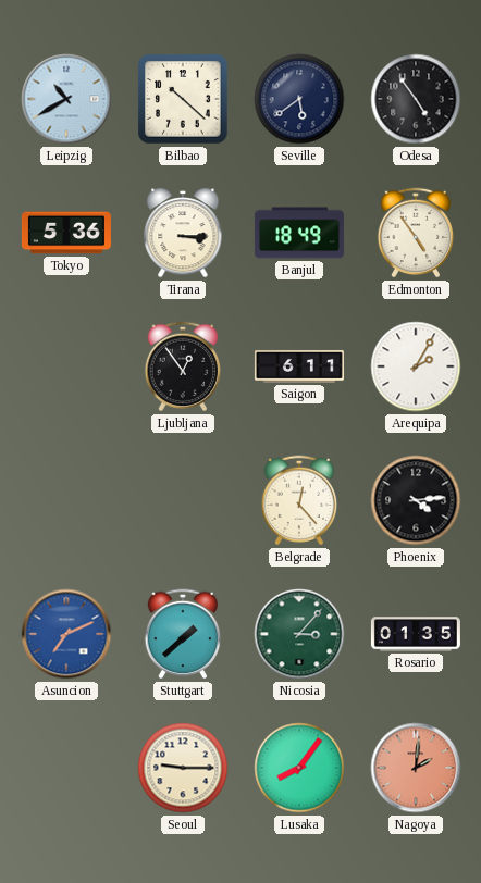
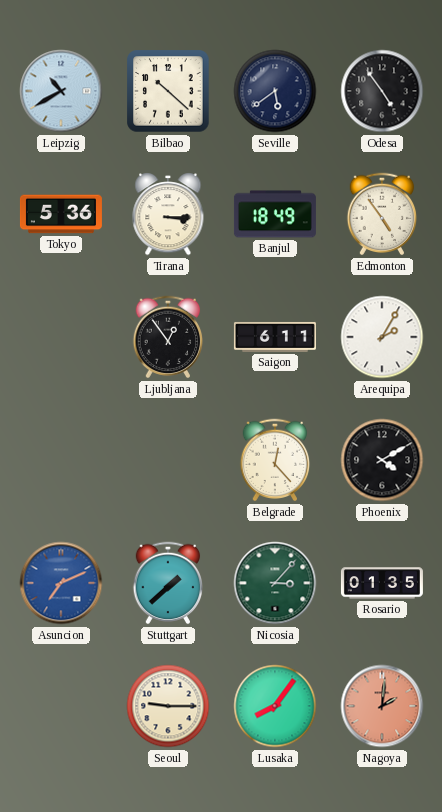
Phoenix: 4:14 -> 4:10 (382, 460)
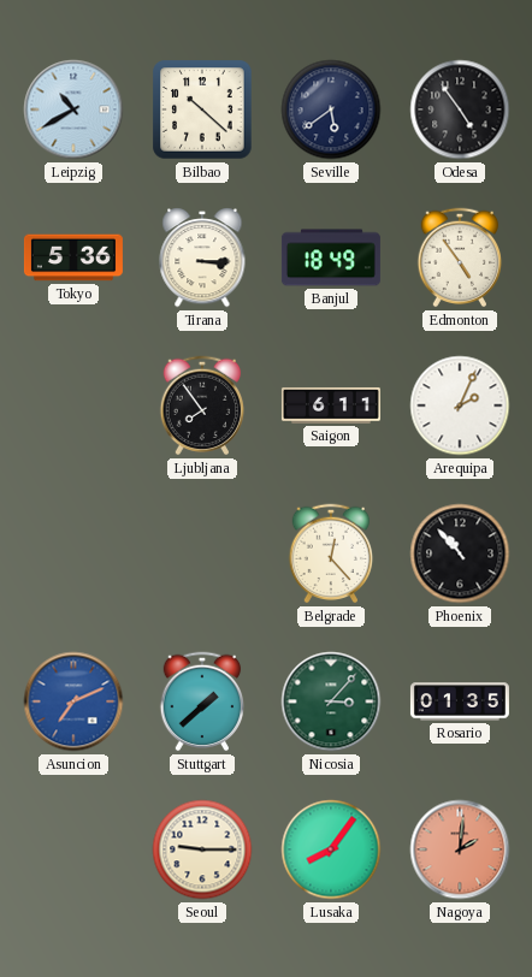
Ljubljana: 12:54 -> 7:54 (202, 405)
Arequipa: 2:05 -> 2:04 (460, 405)
Phoenix: 4:10 -> 10:53 (460, 553)
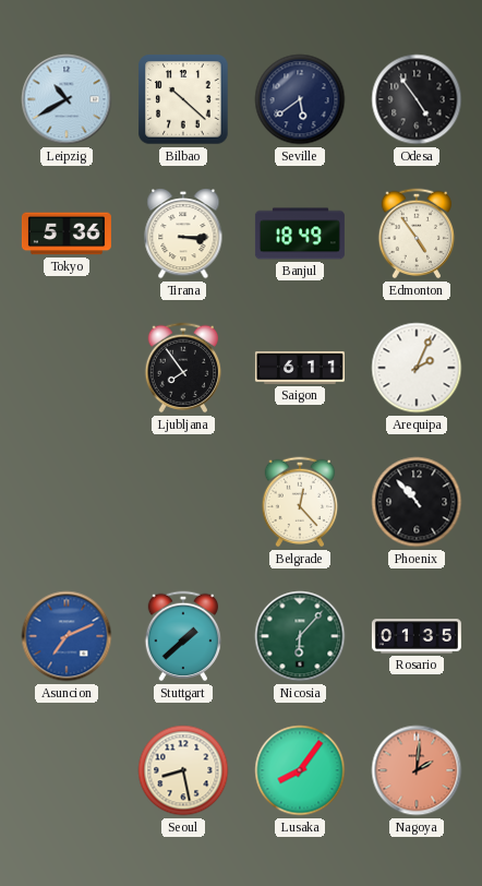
Nicosia: 3:07 -> 6:07 (300, 636)
Seoul: 9:15 -> 8:28 (183, 770)
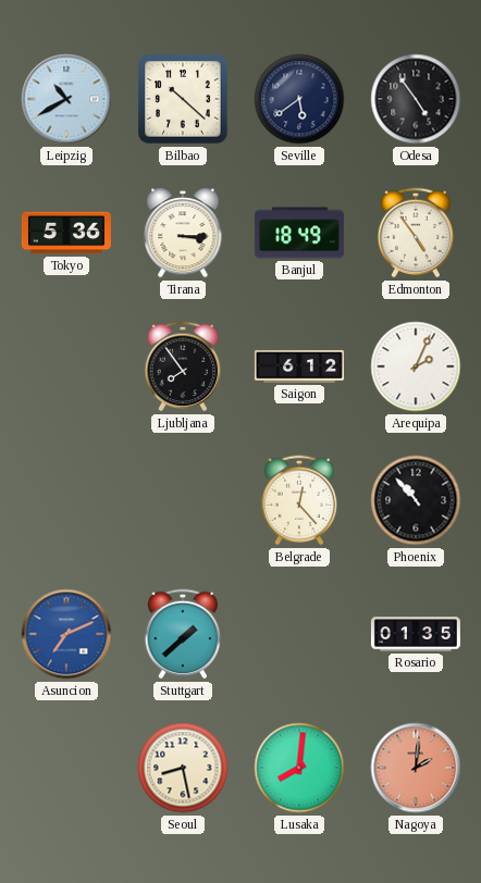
Saigon: 6:11 -> 6:12 (299, 366)
Nicosia: 6:07 -> none (300, 636)
Lusaka: 8:06 -> 8:01 (299, 768)
